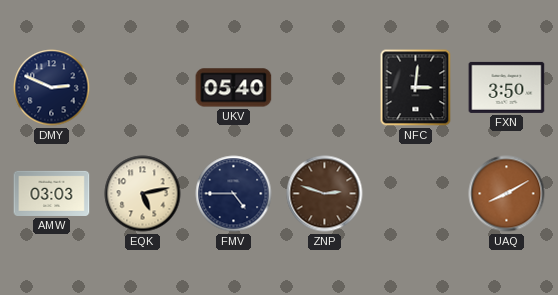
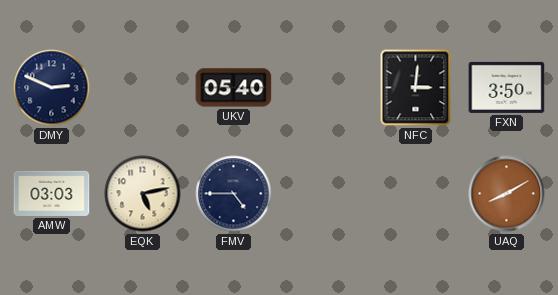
ZNP: 2:48 -> none (325, 194)
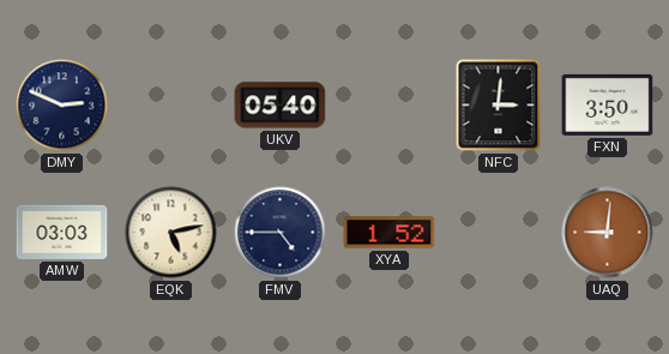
XYA: none -> 1:52 (390, 233)
UAQ: 8:10 -> 9:01 (608, 233)
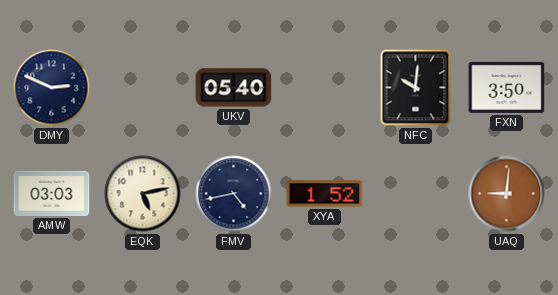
NFC: 3:01 -> 10:01 (416, 88)
FMV: 4:45 -> 4:43 (234, 194)
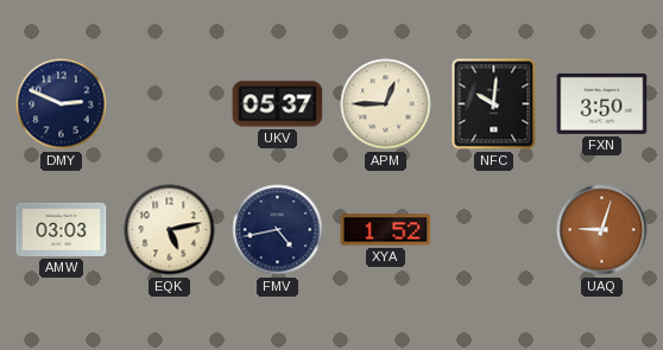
UKV: 05:40 -> 05:37 (278, 104)
APM: none -> 12:45 (386, 104)
UAQ: 9:01 -> 9:03 (602, 230)
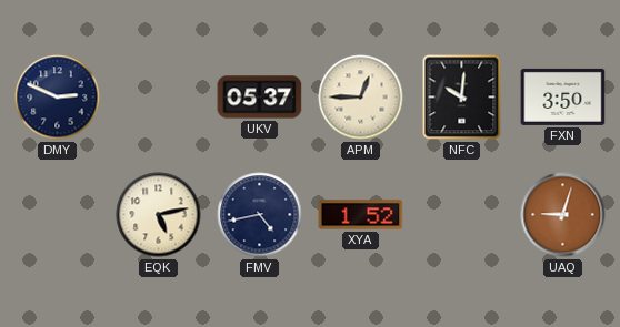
AMW: 03:03 -> none (62, 229)
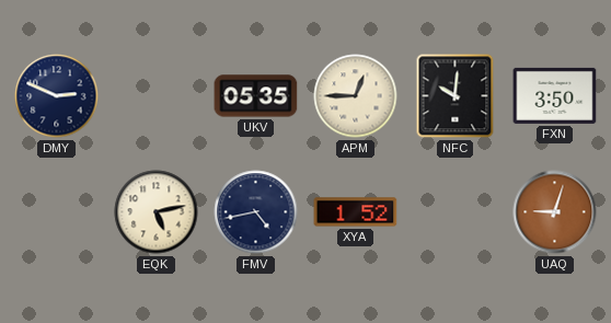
UKV: 05:37 -> 05:35 (256, 96)
